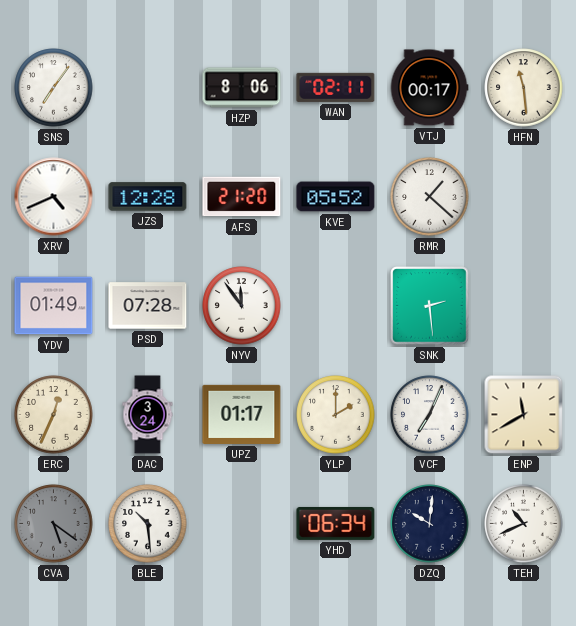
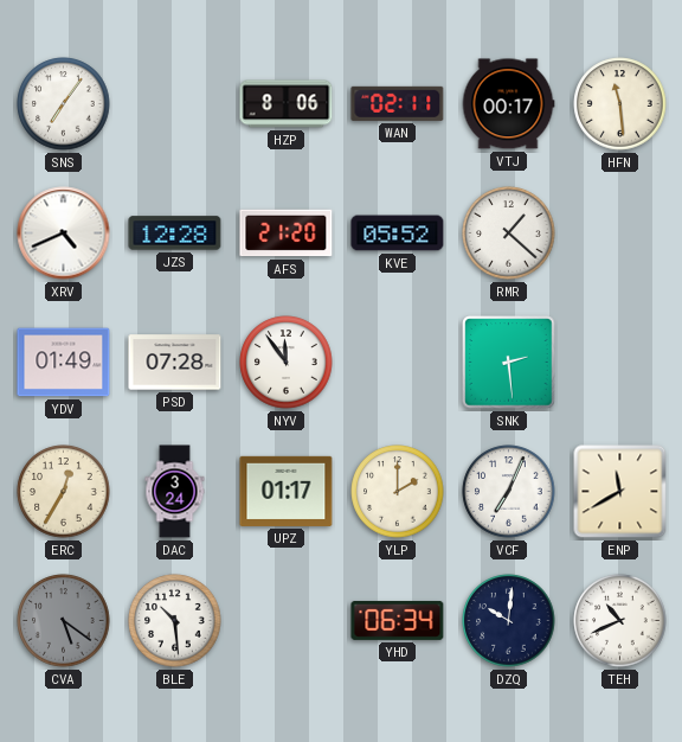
ERC: 12:34 -> 12:35 (64, 492)
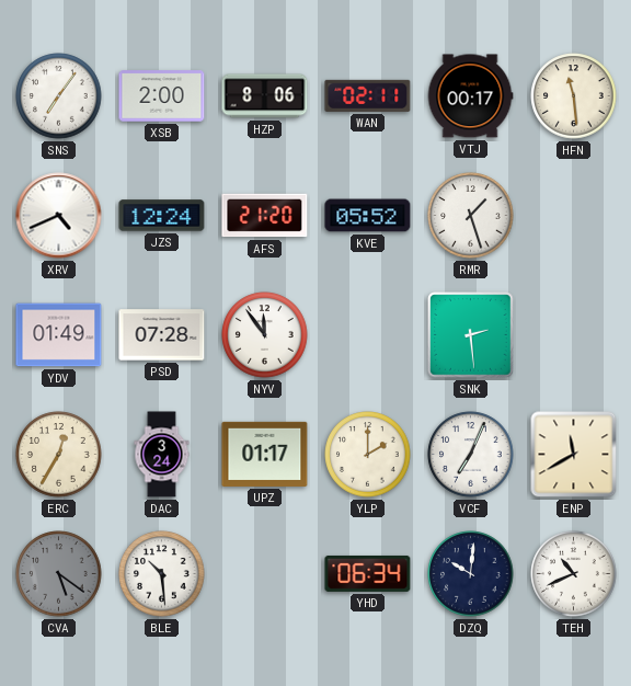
XSB: none -> 2:00 (162, 96)
JZS: 12:28 -> 12:24 (162, 216)
RMR: 1:22 -> 1:27 (471, 216)
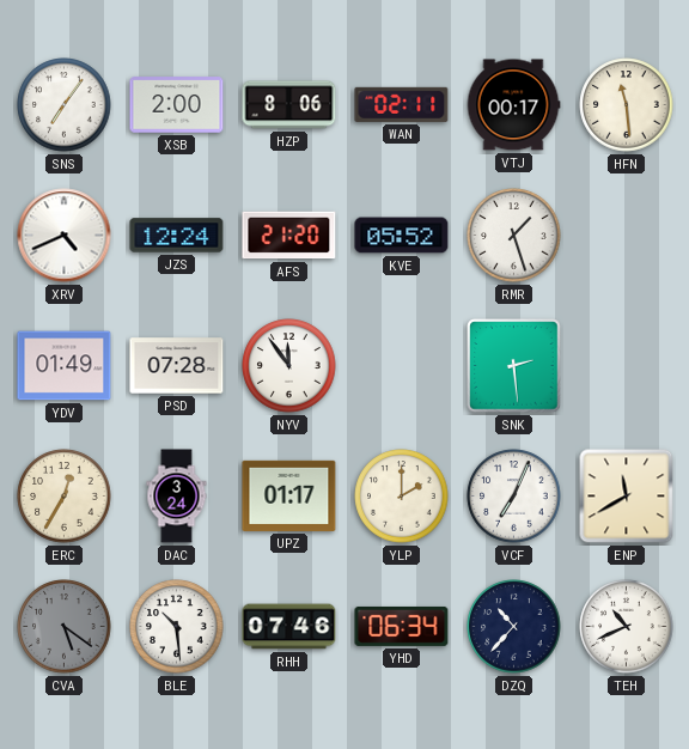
RHH: none -> 07:46 (289, 627)
DZQ: 10:01 -> 10:37 (514, 627)
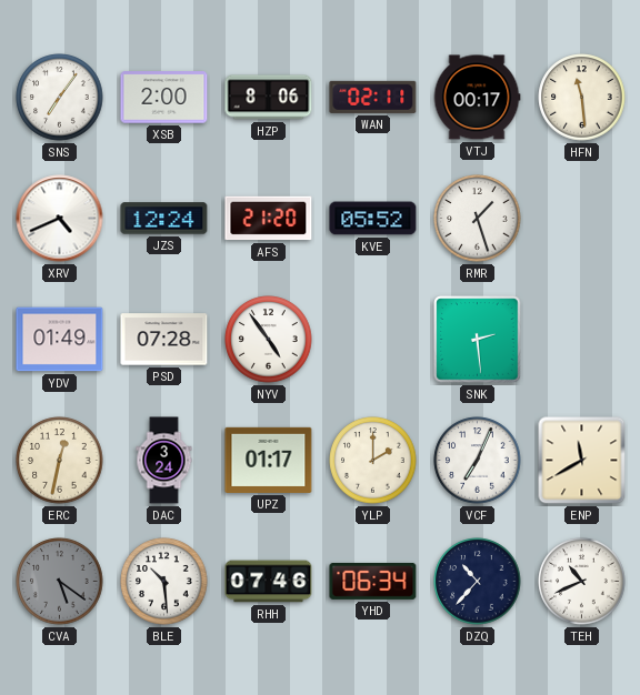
NYV: 11:54 -> 4:54 (269, 340)
ERC: 12:35 -> 12:32 (60, 461)
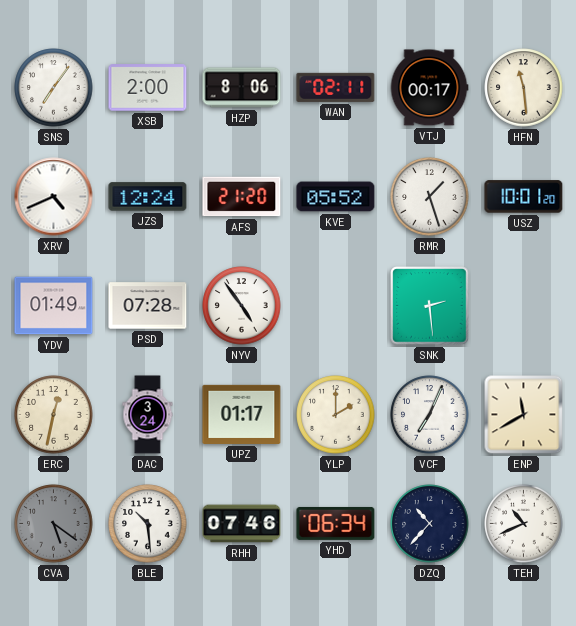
USZ: none -> 10:01 (524, 197)
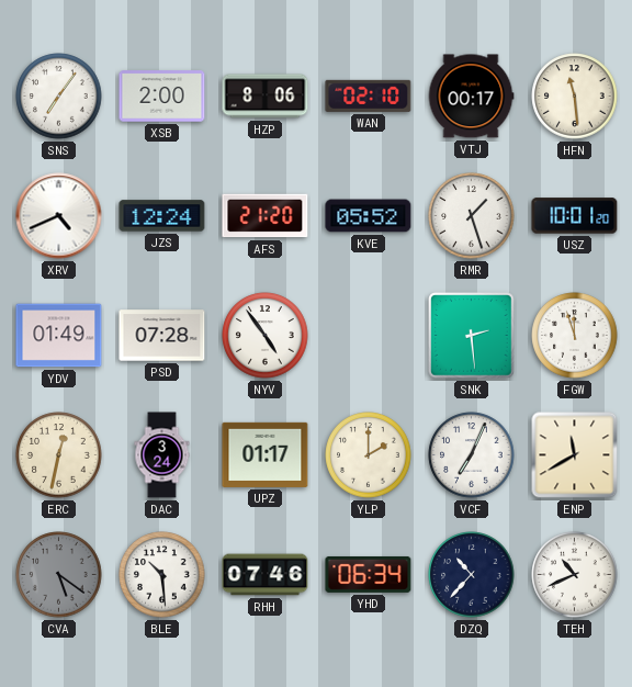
WAN: 02:11 -> 02:10 (369, 95)
FGW: none -> 11:57 (575, 336)
